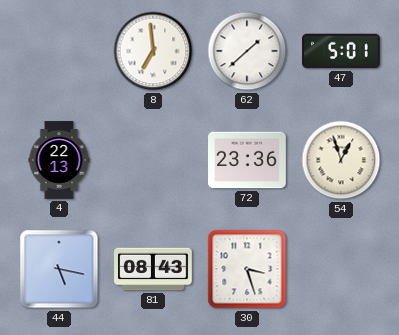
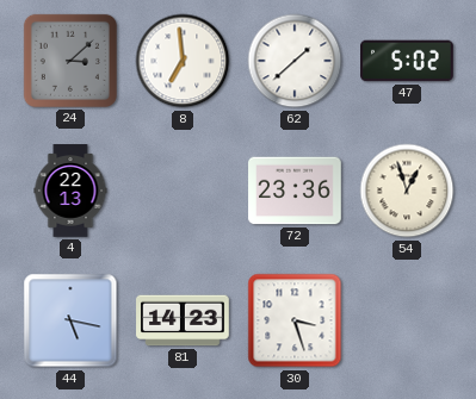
24: none -> 3:08 (70, 61)
47: 5:01 -> 5:02 (408, 61)
81: 08:43 -> 14:23 (183, 320)
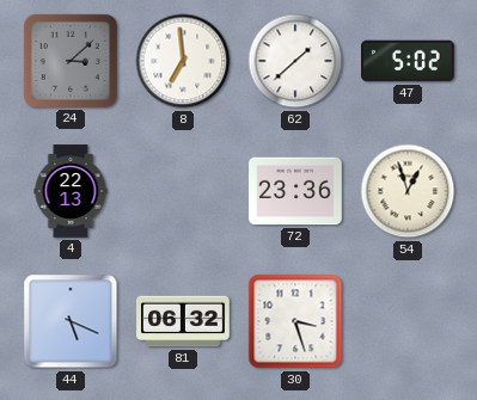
44: 5:17 -> 5:19 (71, 321)
81: 14:23 -> 06:32 (183, 321)
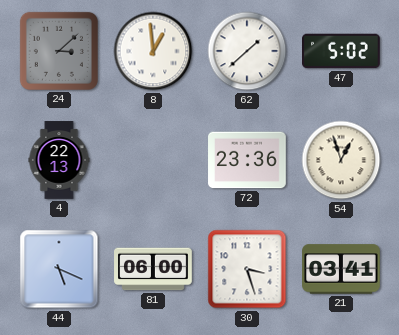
8: 6:59 -> 12:59 (153, 51)
81: 06:32 -> 06:00 (153, 269)
21: none -> 03:41 (341, 269)
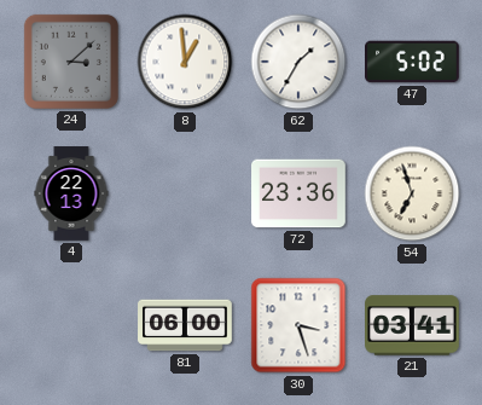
62: 1:38 -> 1:35 (298, 62)
54: 12:57 -> 6:57 (412, 193)
44: 5:19 -> none (59, 269)
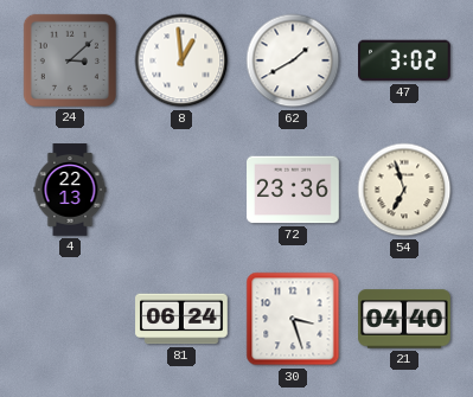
62: 1:35 -> 1:40 (293, 60)
47: 5:02 -> 3:02 (405, 60)
81: 06:00 -> 06:24 (181, 319)
21: 03:41 -> 04:40 (404, 319)
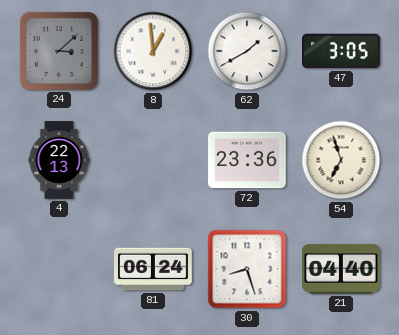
47: 3:02 -> 3:05 (342, 51)
30: 3:27 -> 8:27 (247, 269)
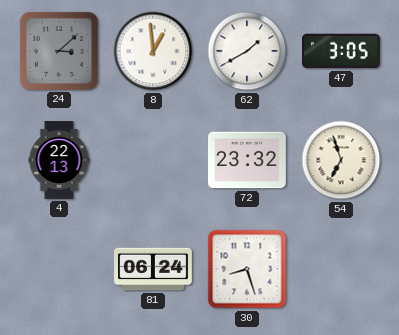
72: 23:36 -> 23:32 (247, 160)
21: 04:40 -> none (341, 269)
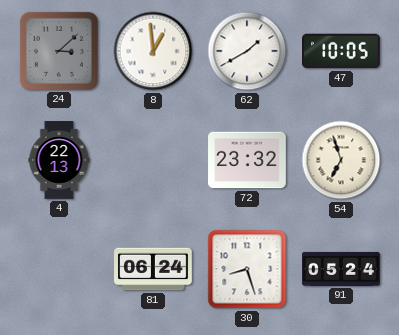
47: 3:05 -> 10:05 (342, 51)
91: none -> 05:24 (341, 269)
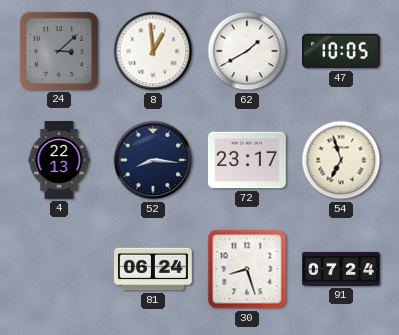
52: none -> 8:16 (153, 160)
72: 23:32 -> 23:17 (247, 160)
91: 05:24 -> 07:24 (341, 269)
